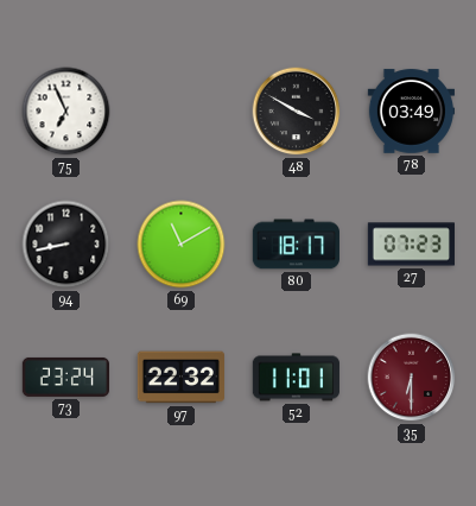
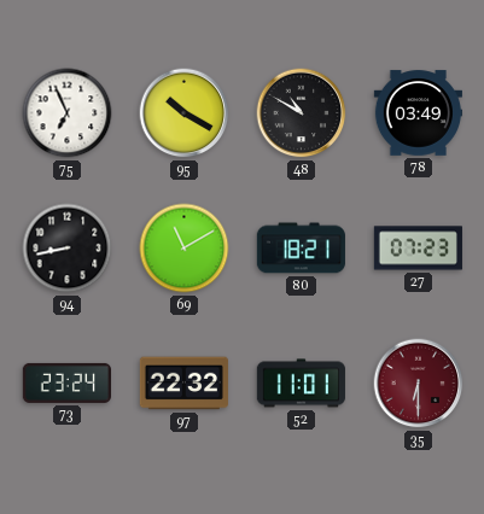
95: none -> 10:20 (185, 113)
48: 3:50 -> 10:50 (302, 113)
80: 18:17 -> 18:21 (301, 249)
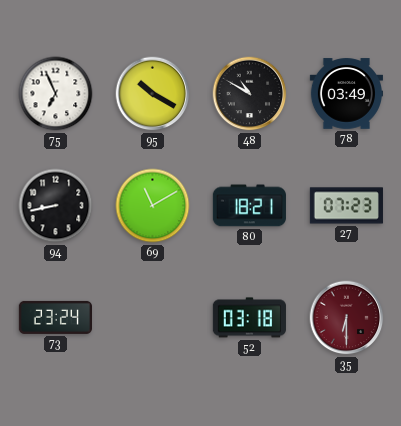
97: 22:32 -> none (183, 384)
52: 11:01 -> 03:18 (249, 318)
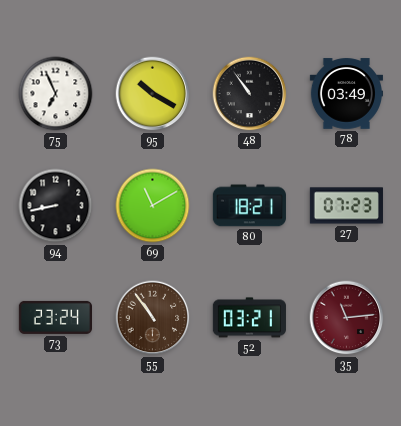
48: 10:50 -> 10:54 (250, 94)
55: none -> 10:54 (153, 318)
52: 03:18 -> 03:21 (249, 318)
35: 6:30 -> 11:14 (347, 318)
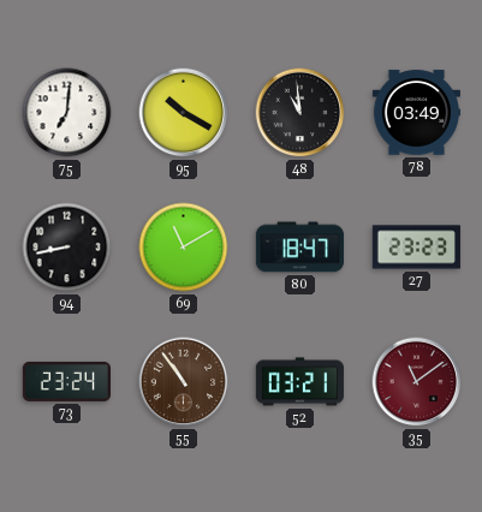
75: 6:56 -> 7:01 (67, 113)
48: 10:54 -> 10:59 (300, 113)
80: 18:21 -> 18:47 (299, 248)
27: 07:23 -> 23:23 (416, 248)
35: 11:14 -> 11:09 (417, 382)
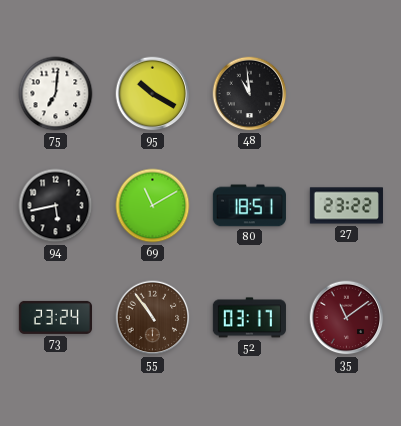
78: 03:49 -> none (416, 113)
94: 8:43 -> 5:43 (56, 206)
80: 18:47 -> 18:51 (249, 206)
27: 23:23 -> 23:22 (346, 206)
52: 03:21 -> 03:17 (249, 318)
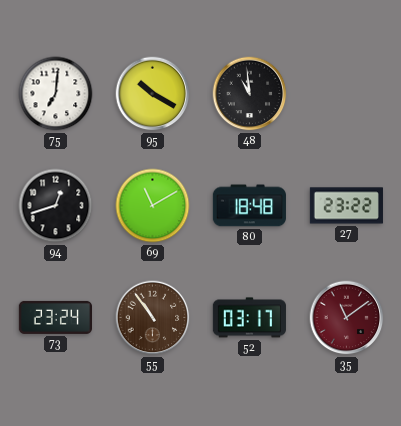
94: 5:43 -> 12:42 (56, 206)
80: 18:51 -> 18:48 (249, 206)
